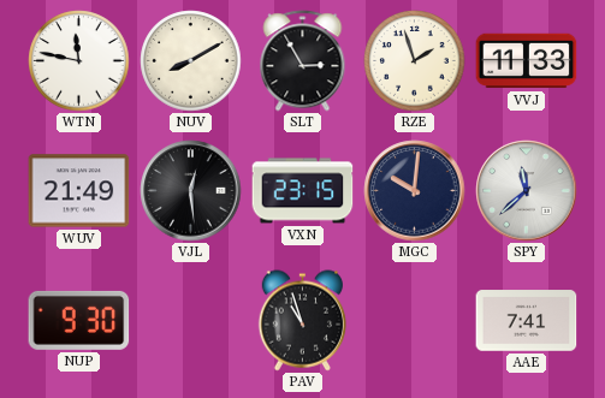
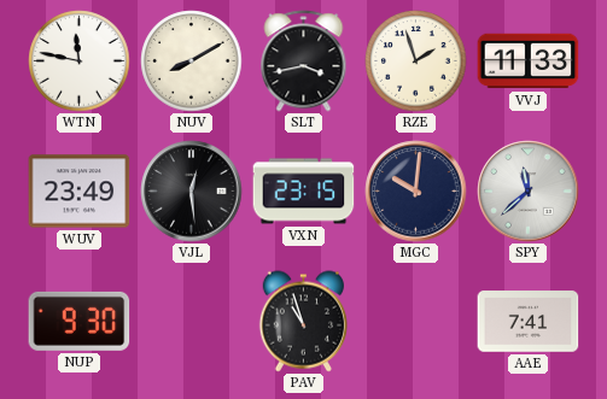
SLT: 2:55 -> 3:43 (304, 61)
WUV: 21:49 -> 23:49 (80, 192)
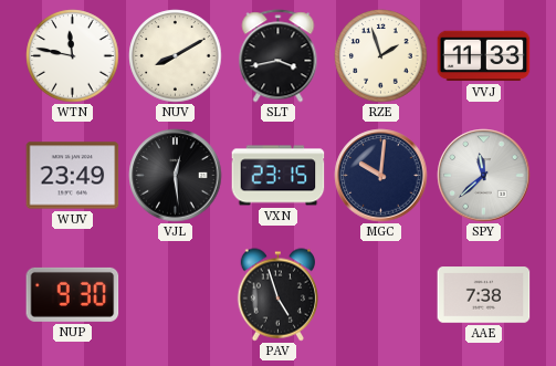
PAV: 10:57 -> 4:57 (277, 295)
AAE: 7:41 -> 7:38 (484, 295)
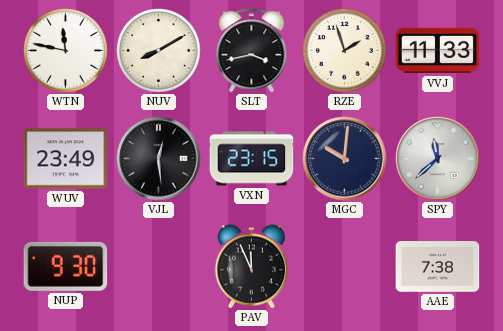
PAV: 4:57 -> 11:56 (251, 267)
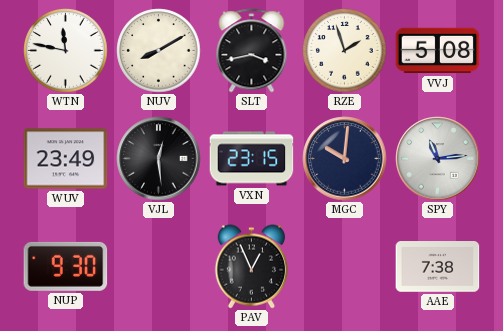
VVJ: 11:33 -> 5:08 (438, 51)
SPY: 11:38 -> 11:14 (438, 159)
PAV: 11:56 -> 12:56 (251, 267)
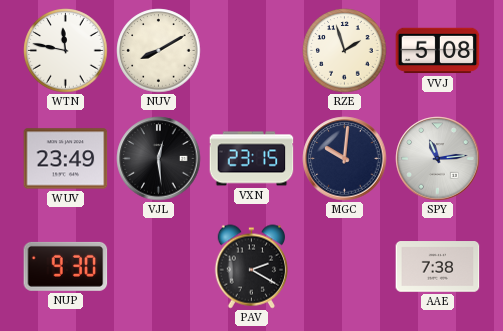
SLT: 3:43 -> none (252, 51)
PAV: 12:56 -> 2:20 (251, 267)
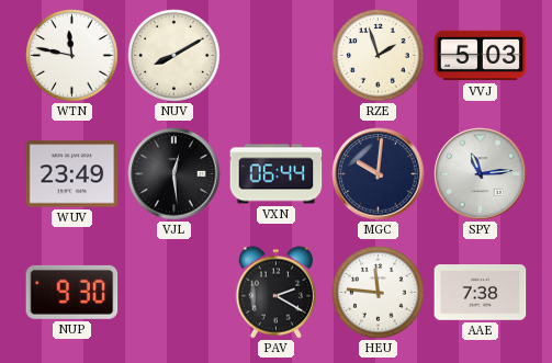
VVJ: 5:08 -> 5:03 (481, 56)
VXN: 23:15 -> 06:44 (277, 174)
HEU: none -> 11:46 (379, 293)
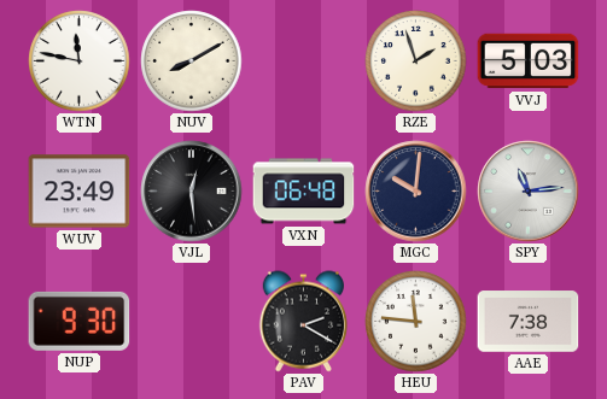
VXN: 06:44 -> 06:48 (304, 192)
